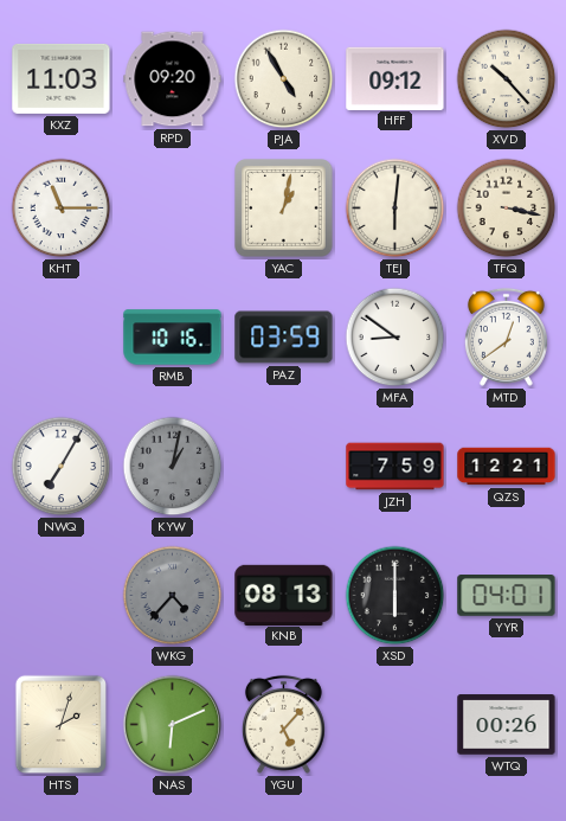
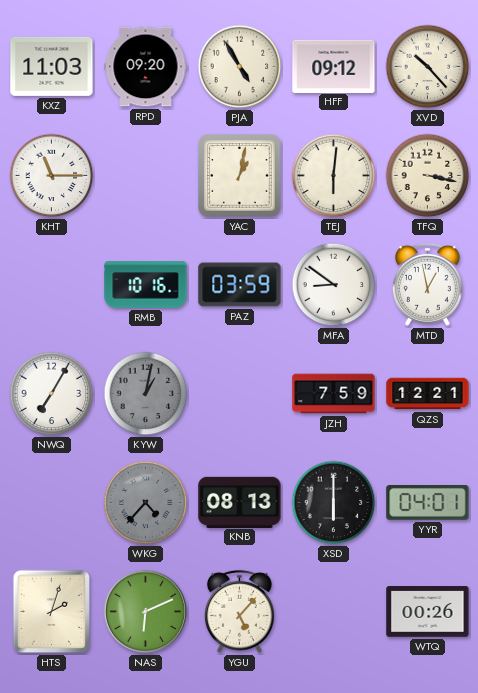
MTD: 12:39 -> 12:58 (427, 284)
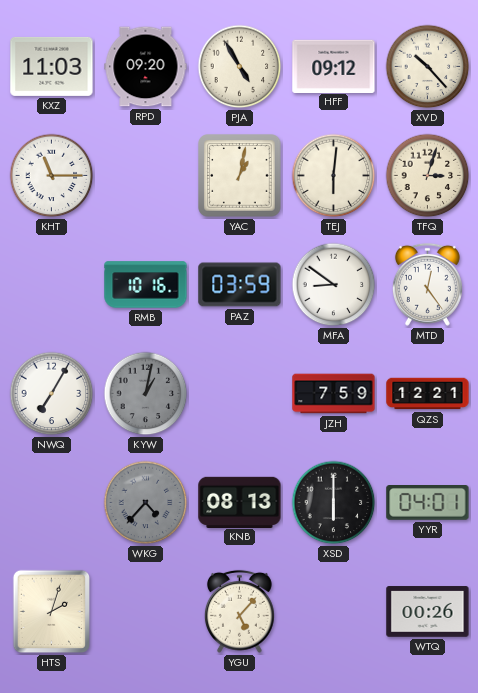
TFQ: 3:17 -> 3:03 (428, 176)
MTD: 12:58 -> 12:24 (427, 284)
NAS: 6:11 -> none (146, 612)
